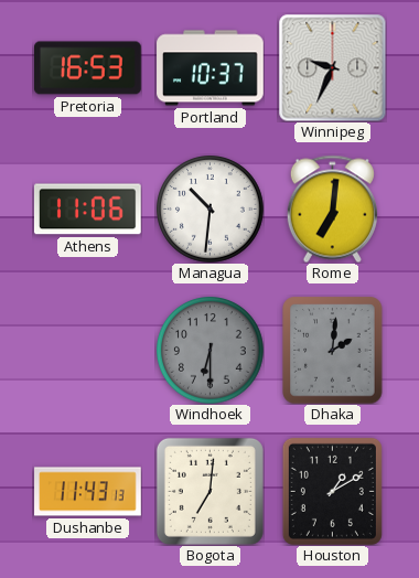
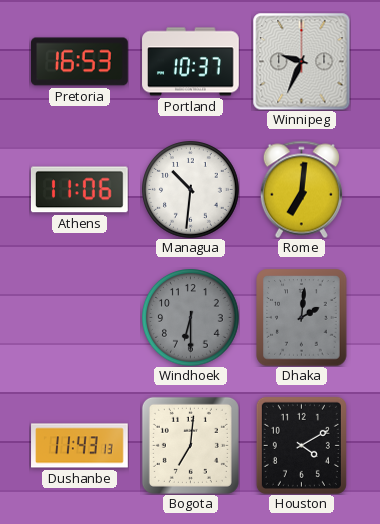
Houston: 1:10 -> 4:10 (301, 445)
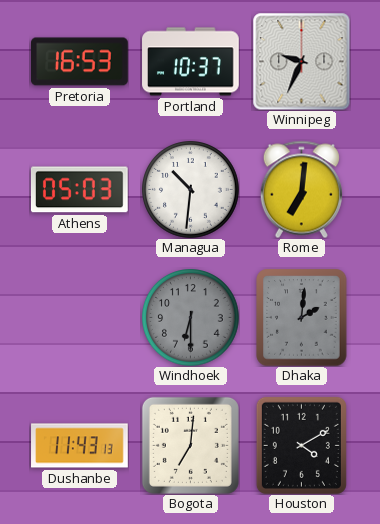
Athens: 11:06 -> 05:03 (79, 190)
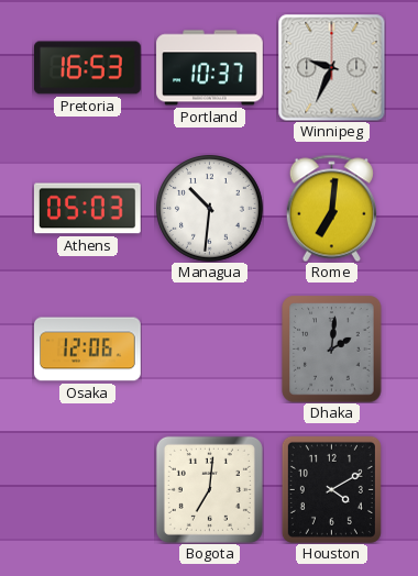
Osaka: none -> 12:06 (88, 350)
Windhoek: 6:30 -> none (191, 318)
Dushanbe: 11:43 -> none (80, 446)
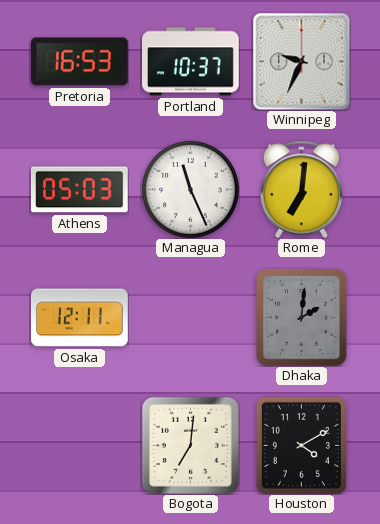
Managua: 10:31 -> 11:26 (191, 190)
Osaka: 12:06 -> 12:11 (80, 318)
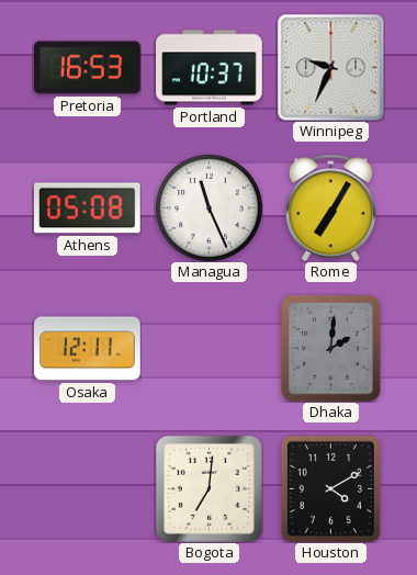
Athens: 05:03 -> 05:08 (87, 208)
Rome: 7:01 -> 7:05 (330, 207)
